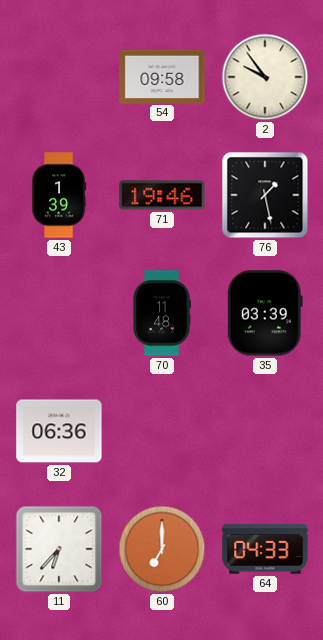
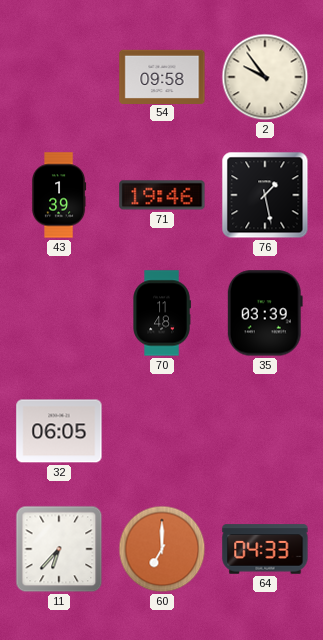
32: 06:36 -> 06:05 (59, 431)
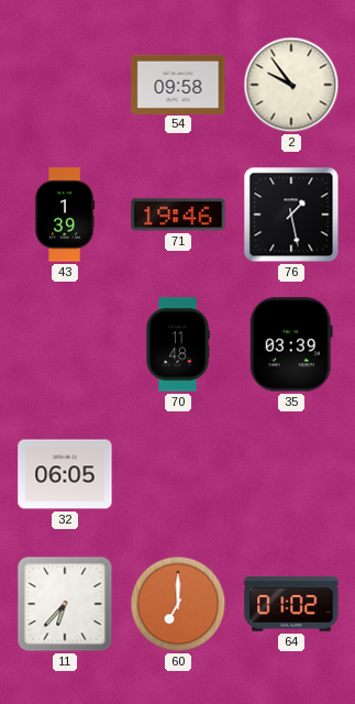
64: 04:33 -> 01:02 (291, 604)
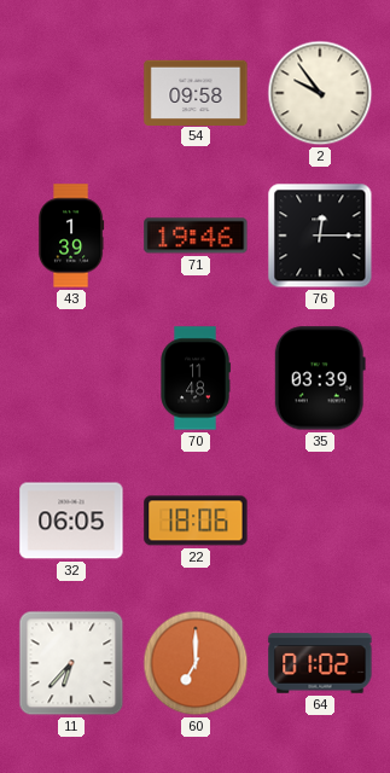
76: 1:28 -> 12:15 (320, 236)
22: none -> 18:06 (196, 521)
